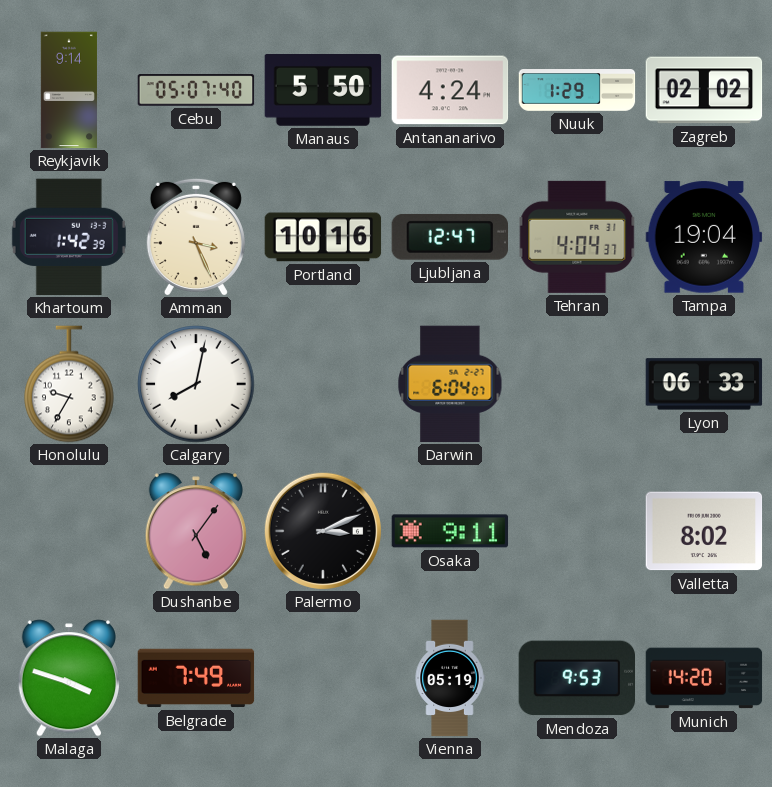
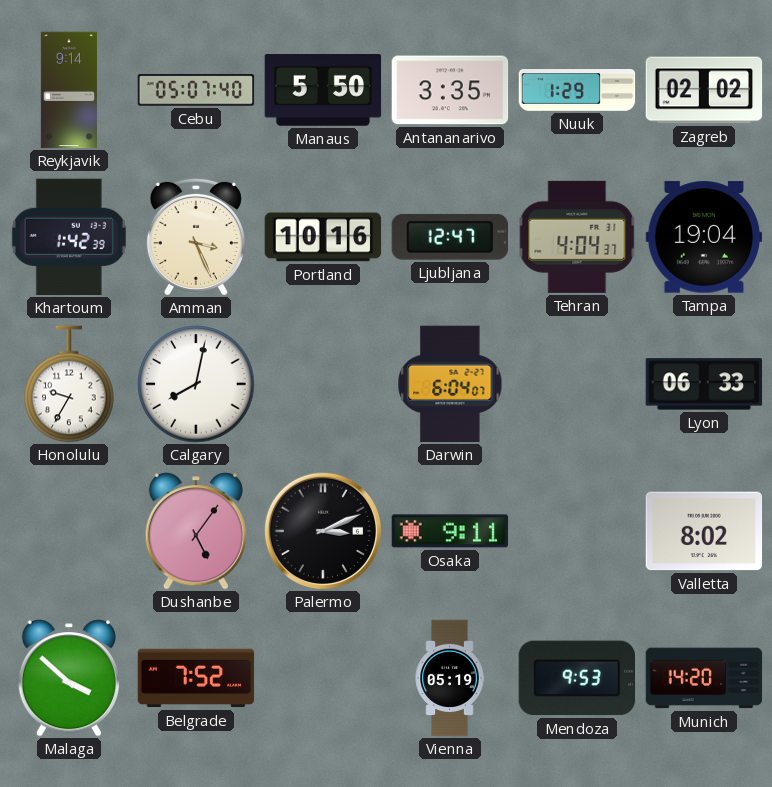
Antananarivo: 4:24 -> 3:35 (450, 90)
Malaga: 3:48 -> 3:52 (69, 678)
Belgrade: 7:49 -> 7:52 (196, 678)
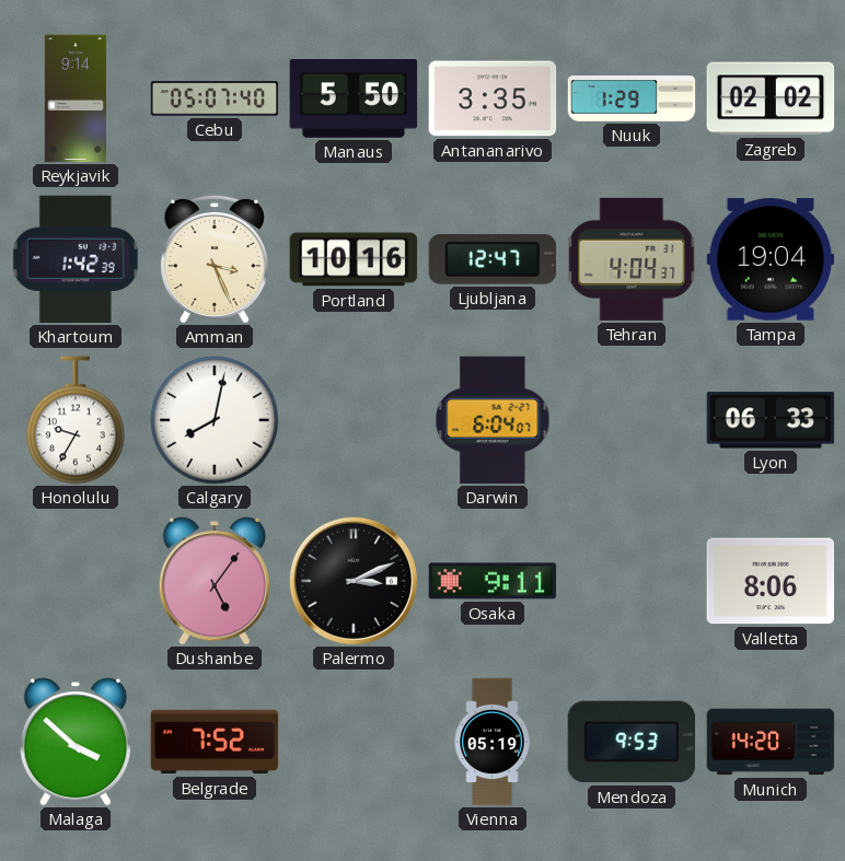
Valletta: 8:02 -> 8:06 (771, 581)
